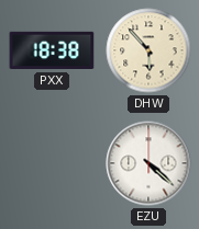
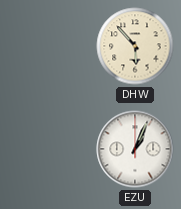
PXX: 18:38 -> none (52, 50)
EZU: 4:22 -> 1:04 (135, 149)
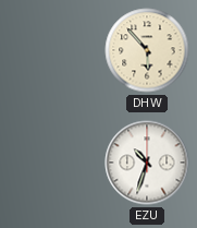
EZU: 1:04 -> 10:33 (147, 163)
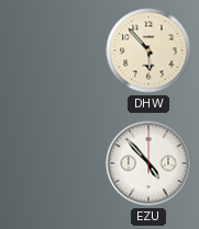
EZU: 10:33 -> 4:53 (148, 163)
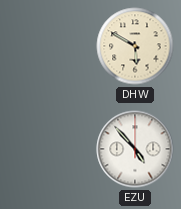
DHW: 5:53 -> 5:50 (135, 46)
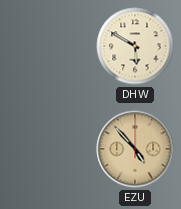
EZU dial: white -> champagne (135, 149)
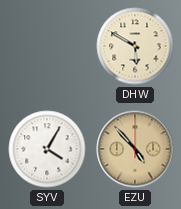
SYV: none -> 4:05 (47, 149)
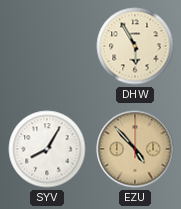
DHW: 5:50 -> 5:55 (135, 46)
SYV: 4:05 -> 8:05 (47, 149)
